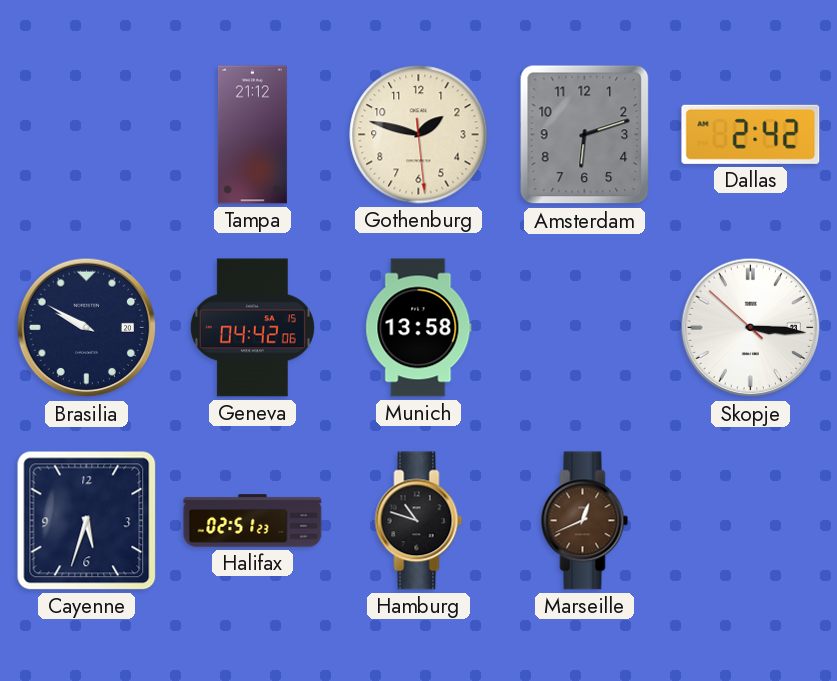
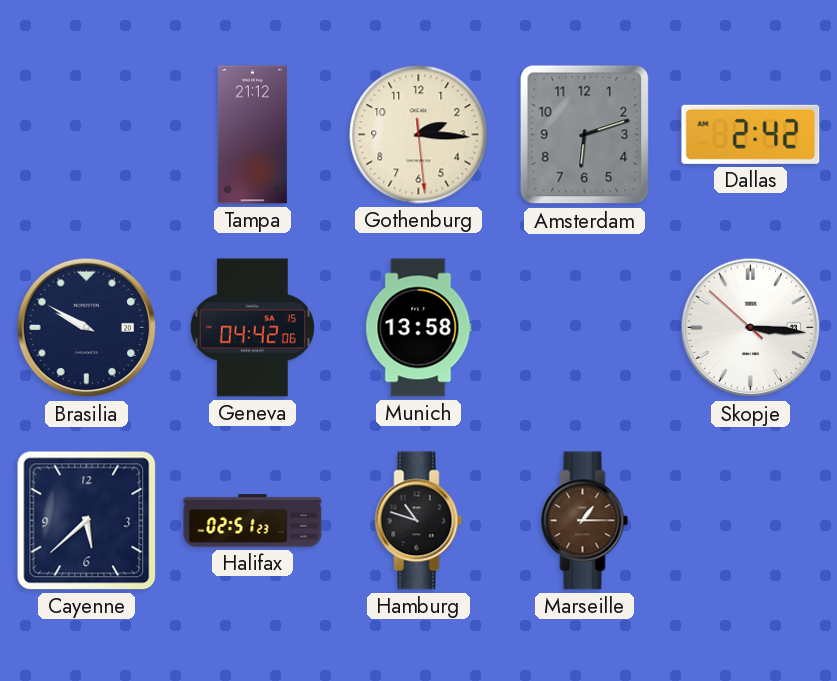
Gothenburg: 1:47 -> 2:15 (419, 135)
Cayenne: 5:33 -> 5:38 (87, 521)
Marseille: 12:41 -> 1:15 (585, 521)
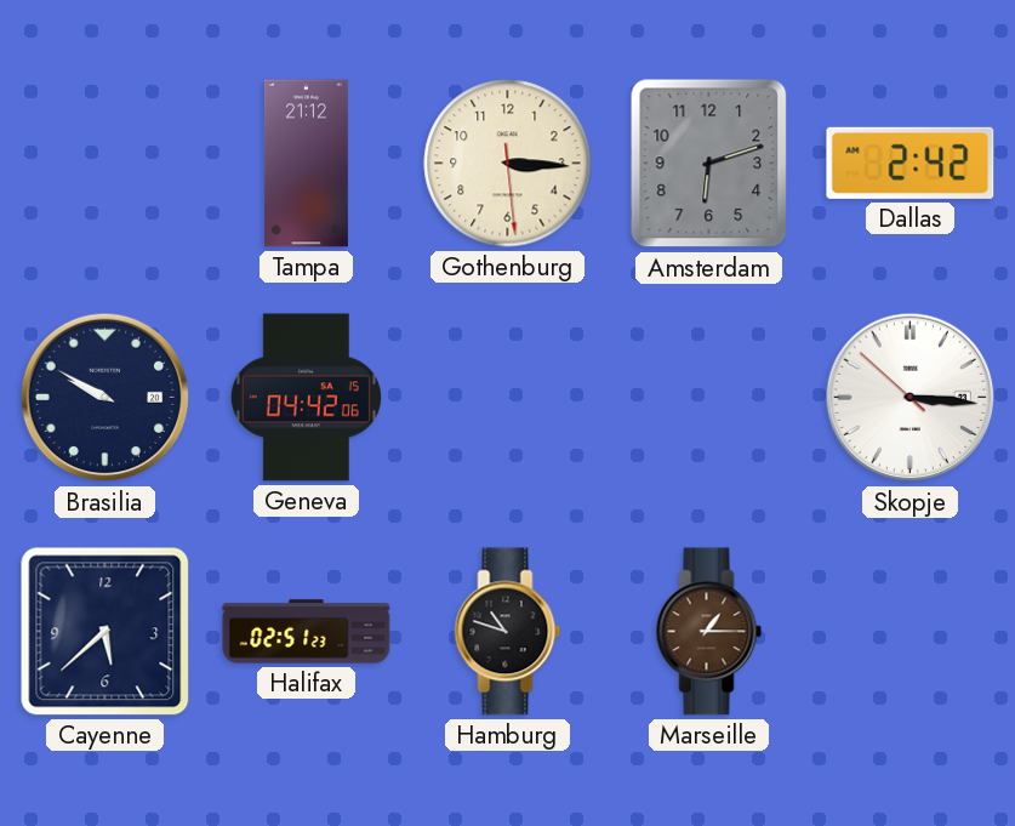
Gothenburg: 2:15 -> 3:15 (508, 164)
Munich: 13:58 -> none (419, 328)
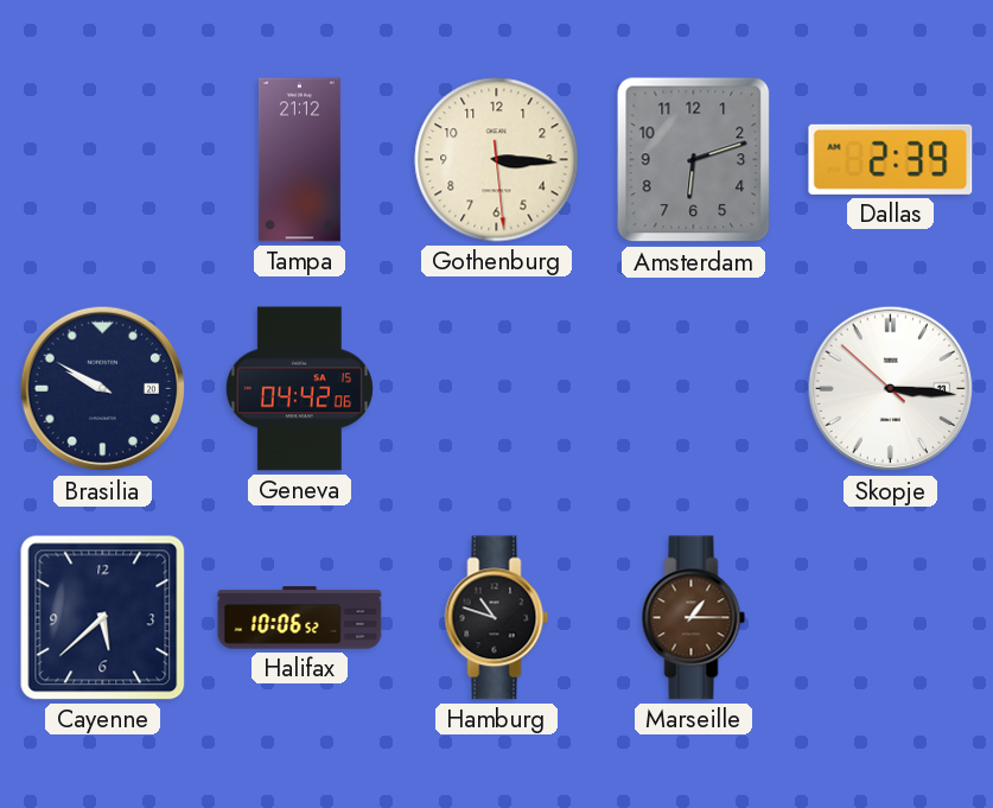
Dallas: 2:42 -> 2:39 (891, 159)
Halifax: 02:51 -> 10:06 (300, 618)
